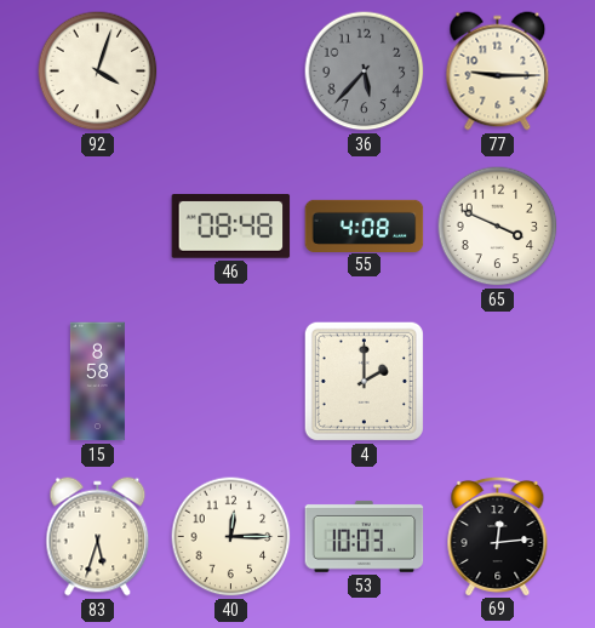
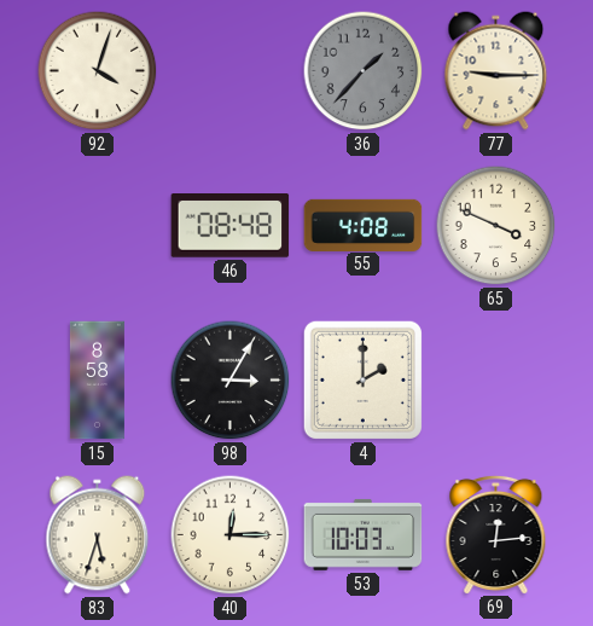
36: 5:37 -> 1:37 (364, 71)
98: none -> 3:05 (231, 381)
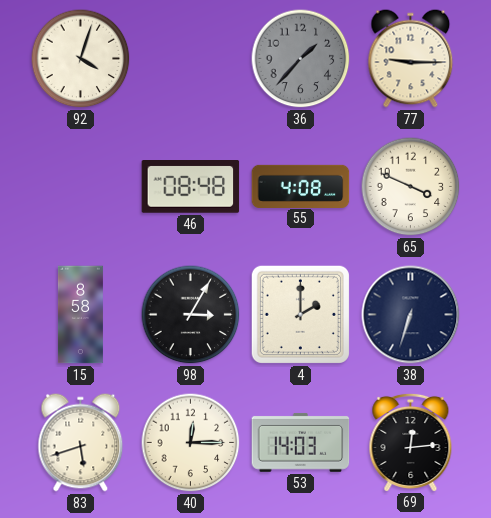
38: none -> 6:33 (411, 315)
83: 5:33 -> 5:42 (81, 443)
53: 10:03 -> 14:03 (301, 442)
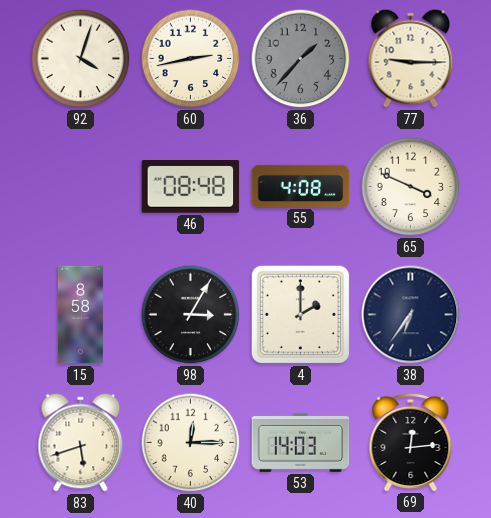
60: none -> 2:43 (191, 59)
38: 6:33 -> 6:36 (411, 315)
